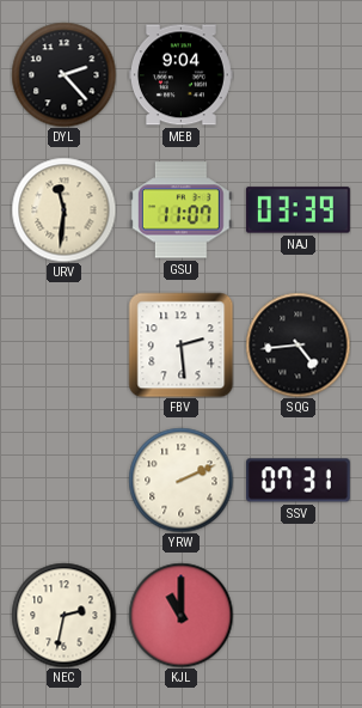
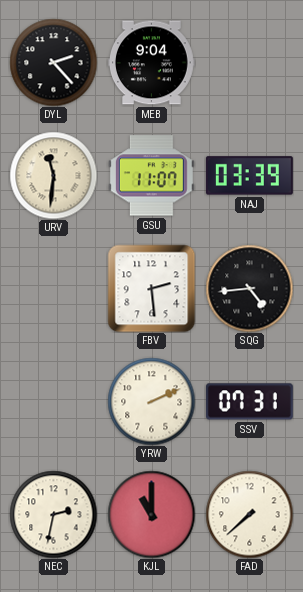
FAD: none -> 7:38 (249, 514)
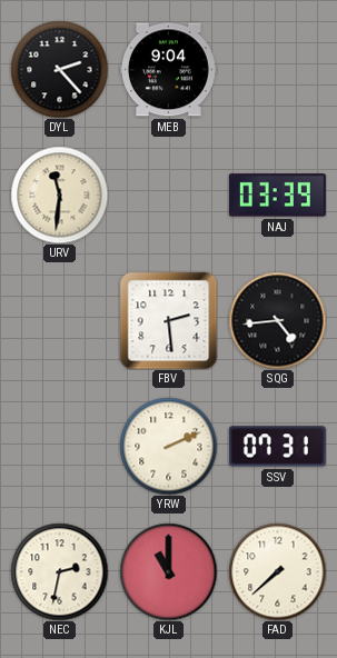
GSU: 11:07 -> none (151, 176)
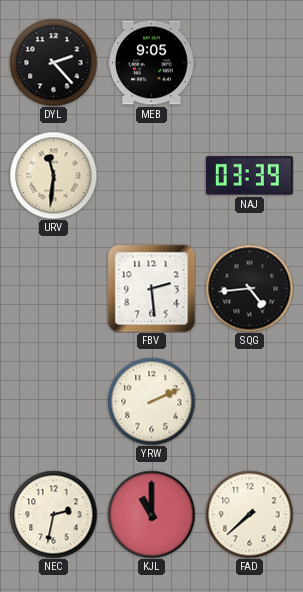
MEB: 9:04 -> 9:05 (151, 63)
SSV: 07:31 -> none (277, 447)
